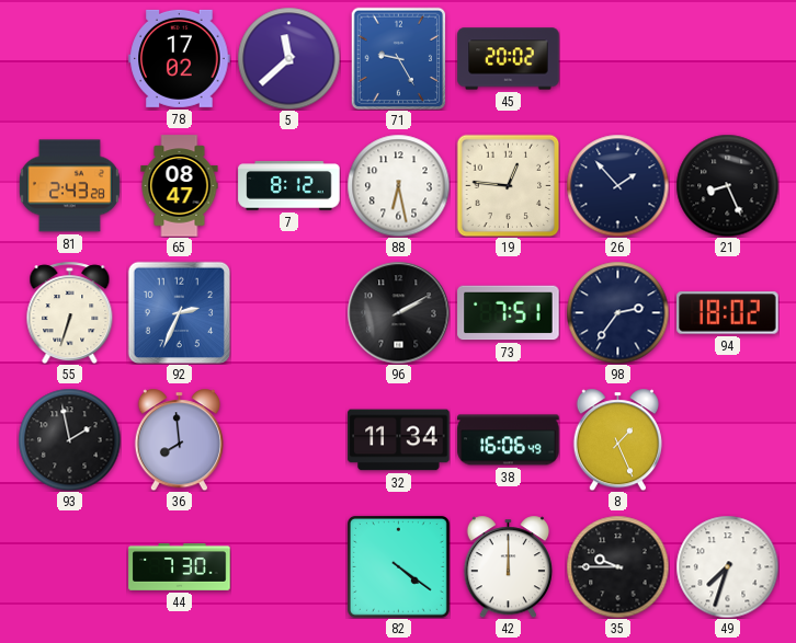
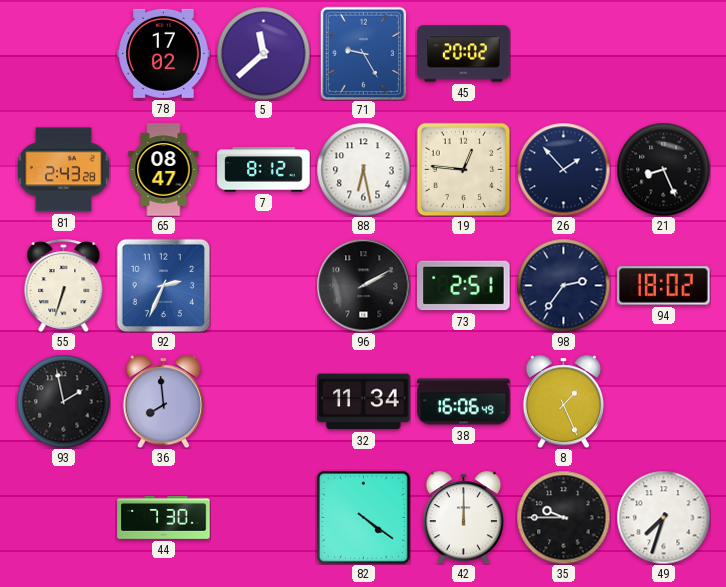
73: 7:51 -> 2:51 (464, 286)
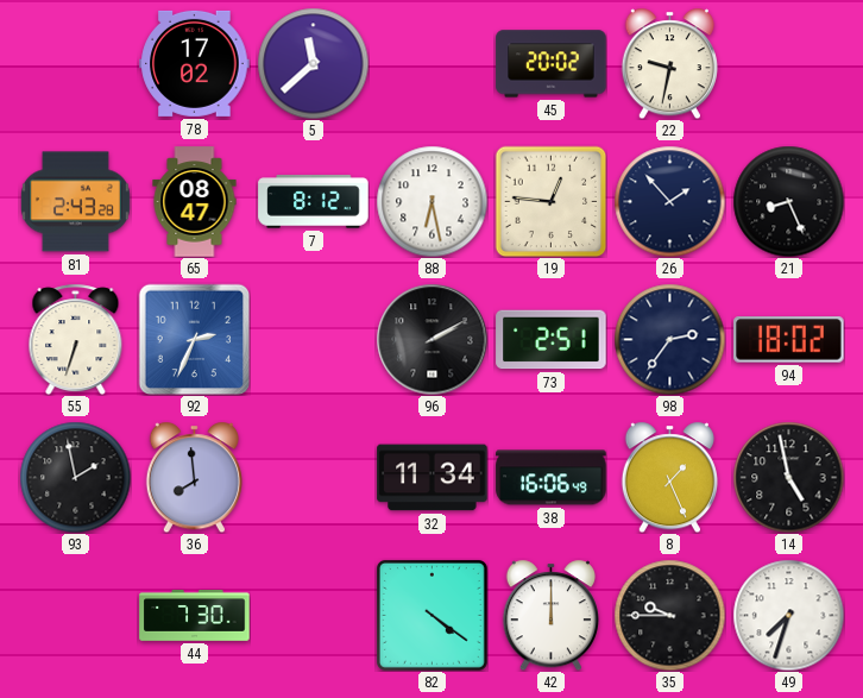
71: 9:25 -> none (364, 53)
22: none -> 9:32 (669, 63)
14: none -> 4:58 (788, 477)
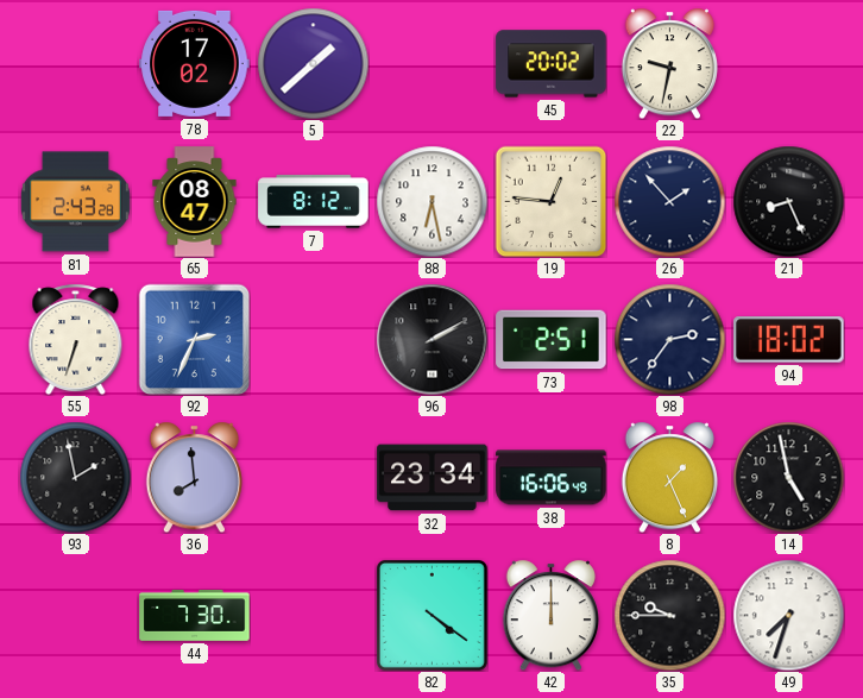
5: 11:38 -> 1:38 (313, 63)
32: 11:34 -> 23:34 (433, 478)
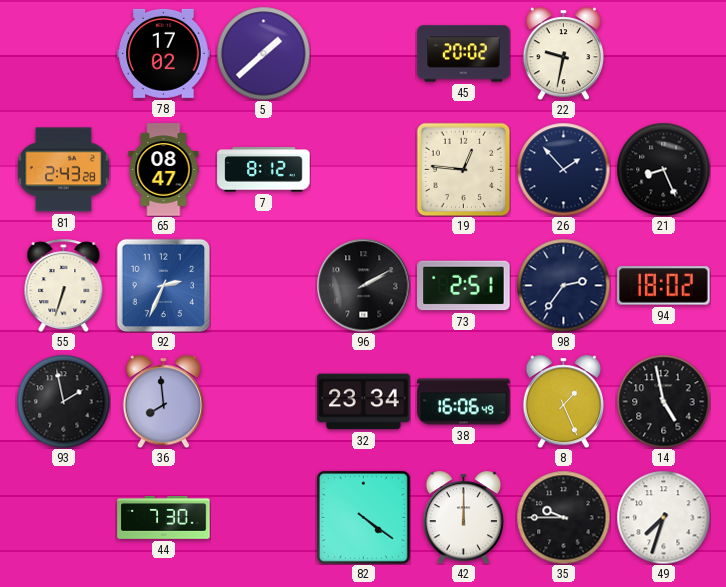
88: 6:28 -> none (431, 201)
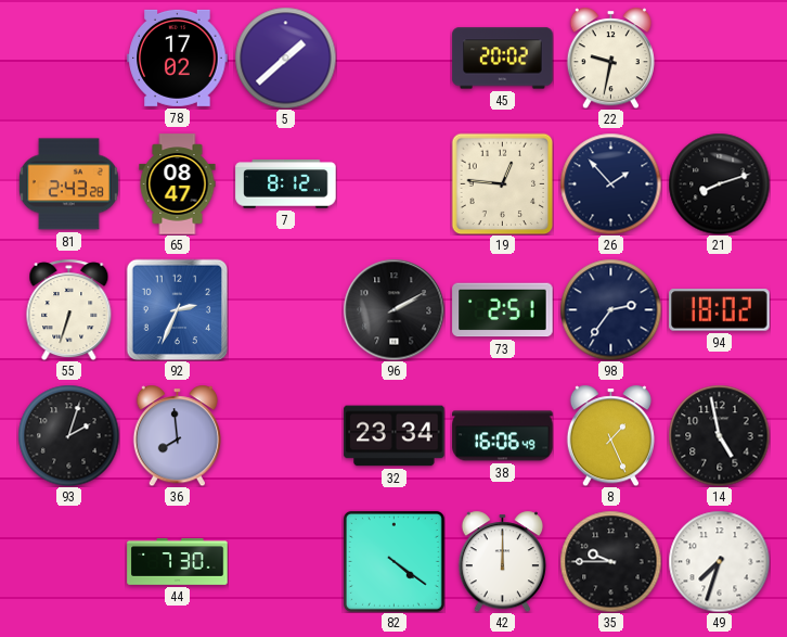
21: 8:26 -> 8:12 (719, 183)
93: 1:58 -> 2:03 (68, 435)
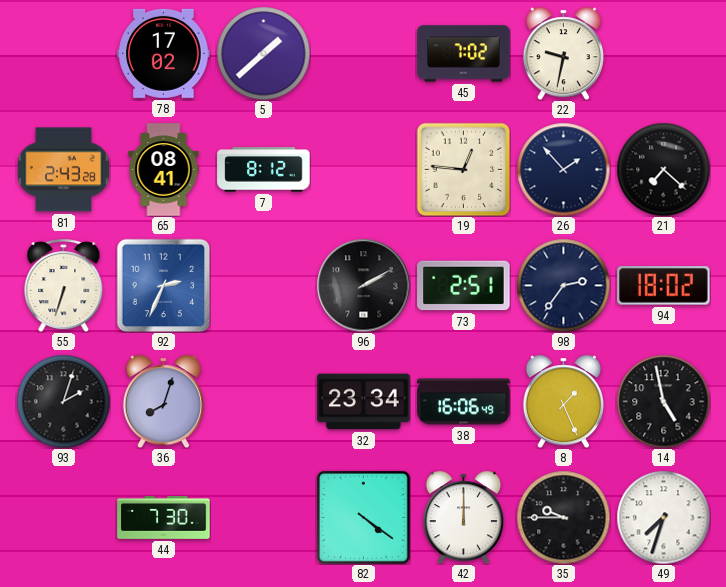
45: 20:02 -> 7:02 (464, 54)
65: 08:47 -> 08:41 (164, 170)
21: 8:12 -> 7:22 (663, 169)
36: 7:59 -> 8:03 (163, 401)
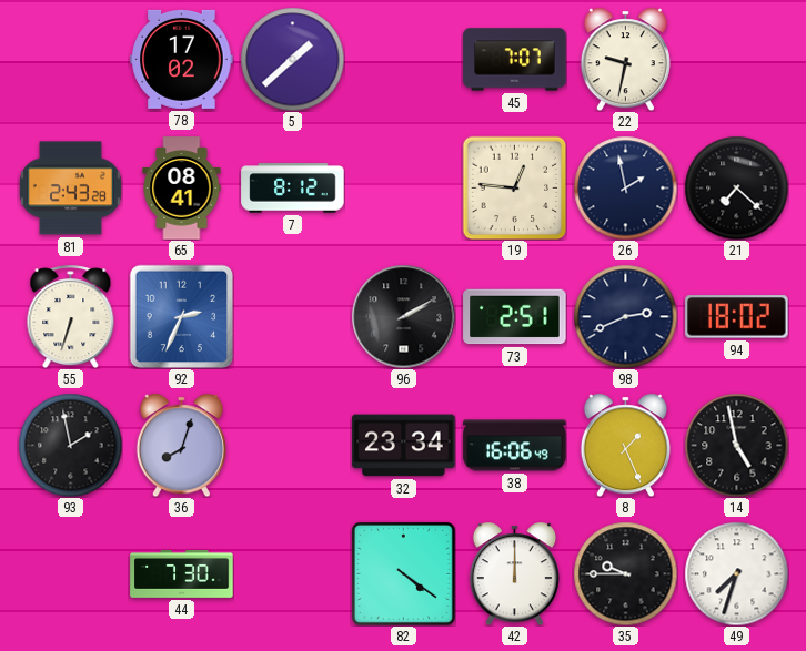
45: 7:02 -> 7:07 (515, 60)
26: 1:53 -> 1:58 (625, 187)
98: 2:36 -> 2:41 (625, 316)
93: 2:03 -> 1:58 (70, 445)
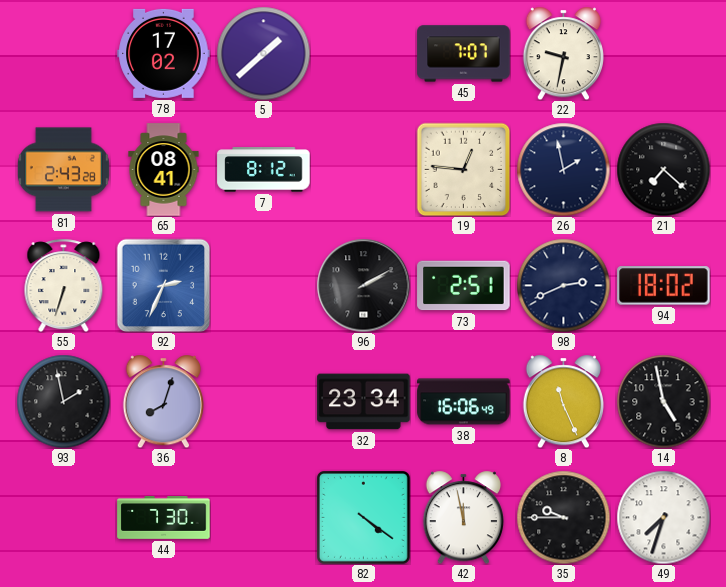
8: 1:26 -> 11:26 (563, 401)
42: 12:00 -> 11:58 (463, 517)
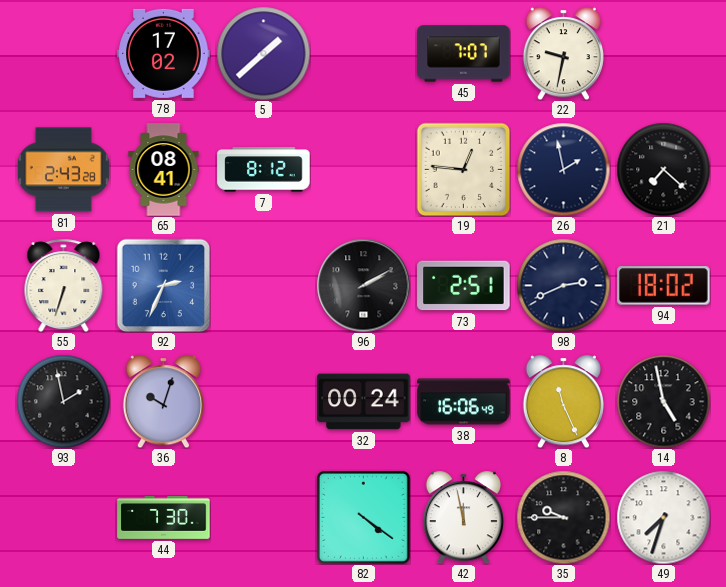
36: 8:03 -> 10:03 (163, 401)
32: 23:34 -> 00:24 (364, 402)
